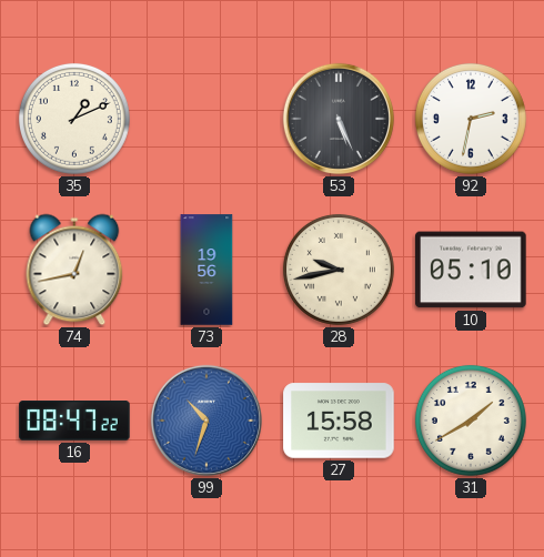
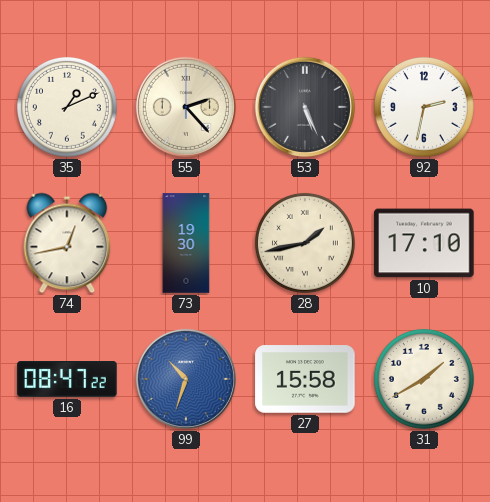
55: none -> 2:23 (186, 107)
73: 19:56 -> 19:30 (186, 243)
28: 9:43 -> 1:43 (305, 243)
10: 05:10 -> 17:10 (424, 243)
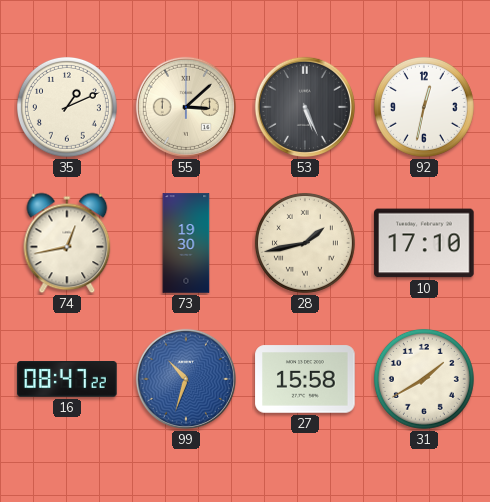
55: 2:23 -> 3:08 (186, 107)
92: 2:32 -> 12:32 (424, 107)
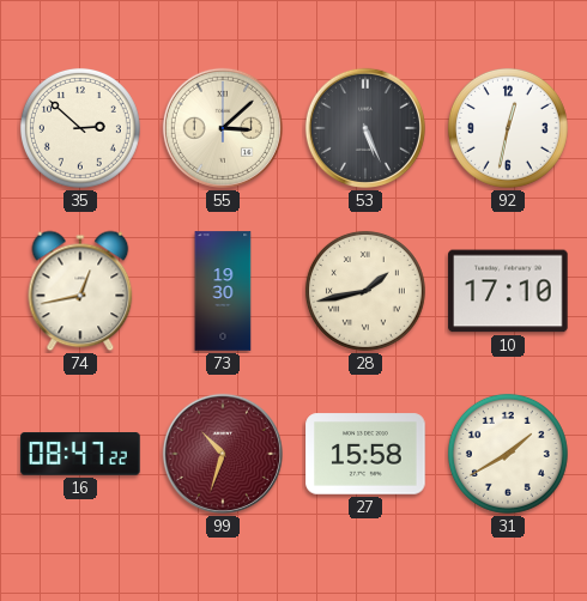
35: 1:11 -> 2:52 (80, 128)
99 dial: blue -> burgundy (223, 454)
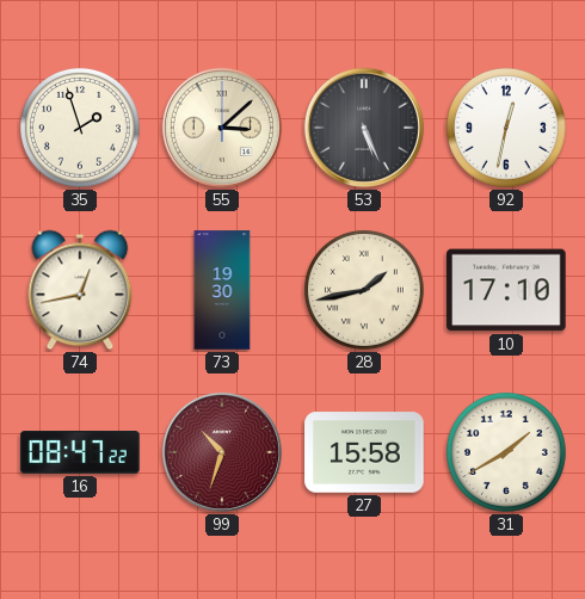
35: 2:52 -> 1:57 (80, 128)
